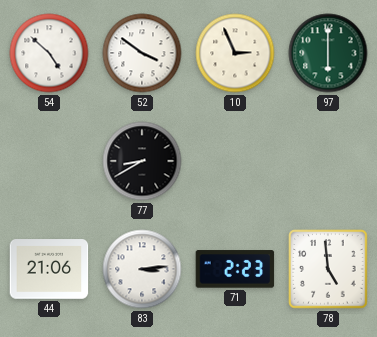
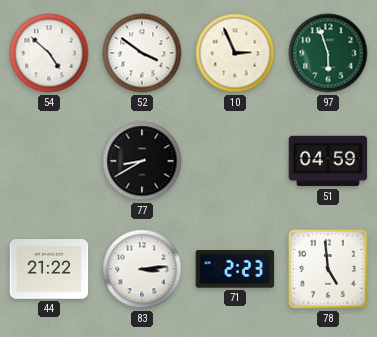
97: 6:00 -> 5:57 (328, 53)
51: none -> 04:59 (328, 161)
44: 21:06 -> 21:22 (49, 269)
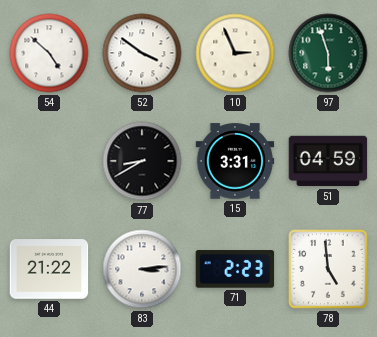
15: none -> 3:31 (235, 161)
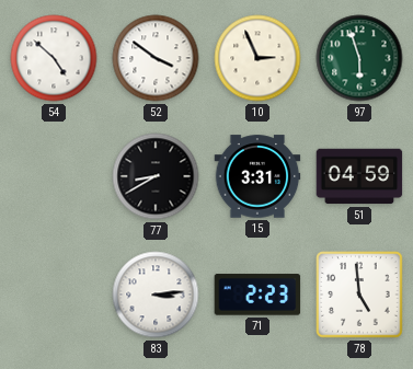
44: 21:22 -> none (49, 269)
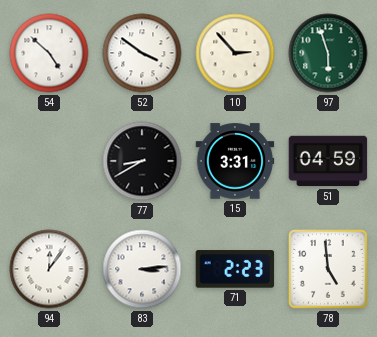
10: 2:56 -> 2:53 (235, 53)
94: none -> 12:06 (49, 269)
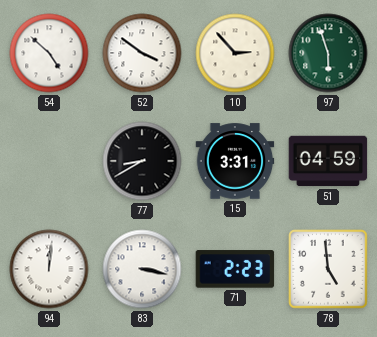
94: 12:06 -> 12:01 (49, 269)
83: 3:14 -> 3:17 (142, 269)
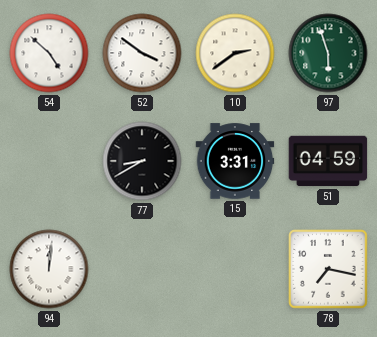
10: 2:53 -> 2:39 (235, 53)
83: 3:17 -> none (142, 269)
71: 2:23 -> none (235, 269)
78: 4:59 -> 7:17 (328, 269)
